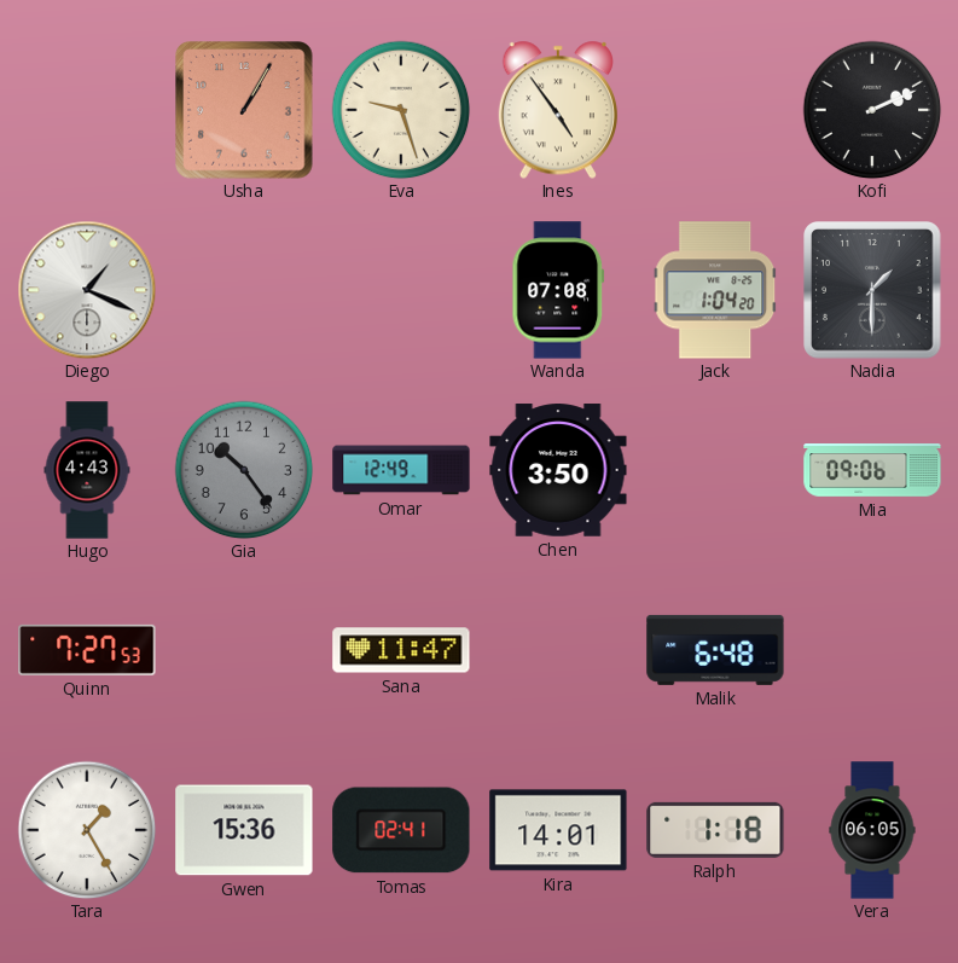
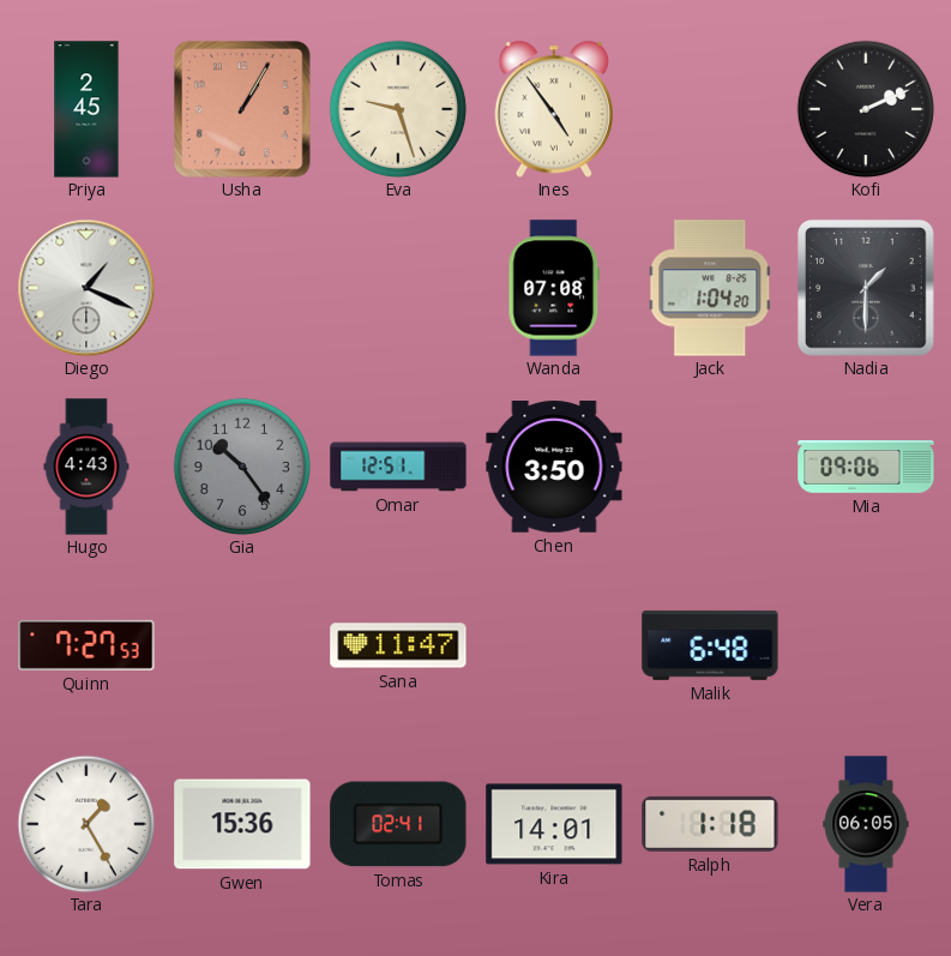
Priya: none -> 2:45 (86, 109)
Omar: 12:49 -> 12:51 (398, 467)
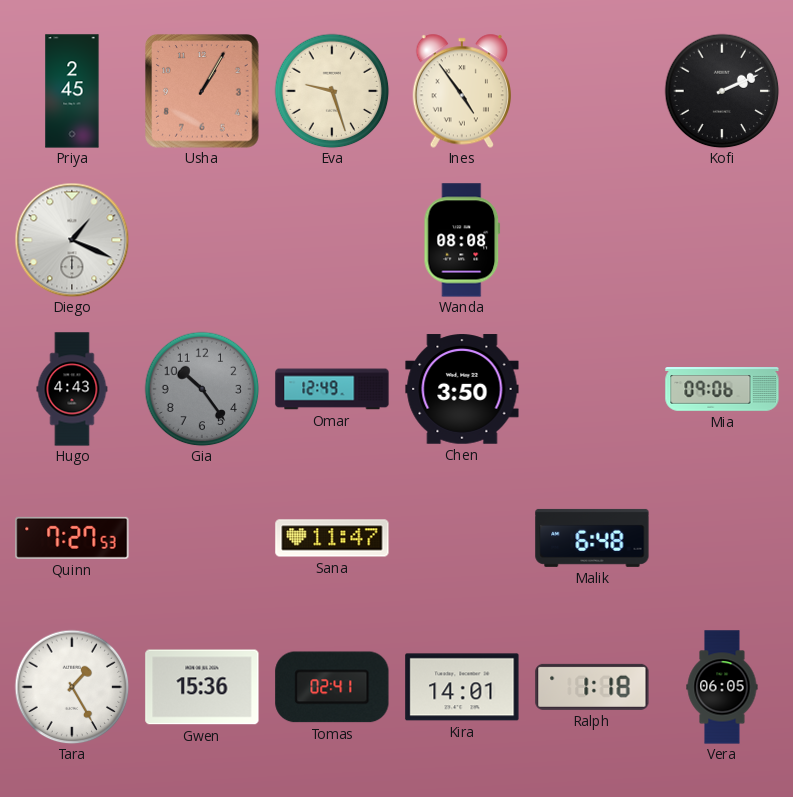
Wanda: 07:08 -> 08:08 (462, 240)
Jack: 1:04 -> none (710, 288)
Nadia: 1:30 -> none (866, 288)
Omar: 12:51 -> 12:49 (332, 389)
